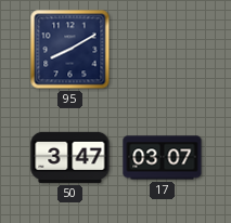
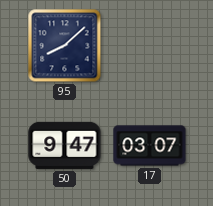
95: 8:10 -> 8:08 (65, 46)
50: 3:47 -> 9:47 (65, 145)
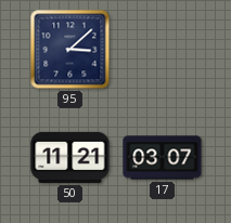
95: 8:08 -> 3:08 (70, 50)
50: 9:47 -> 11:21 (70, 157)
